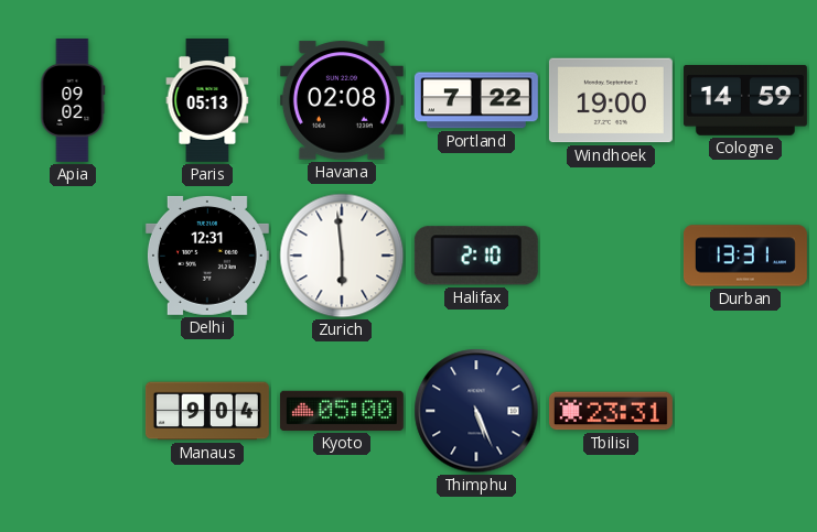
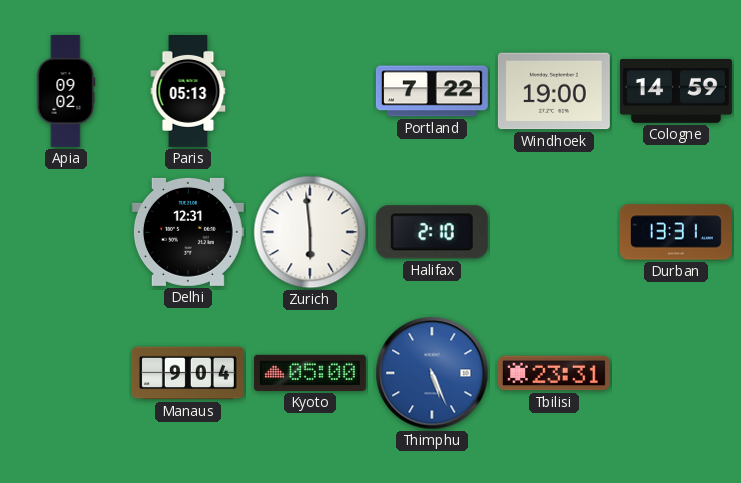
Havana: 02:08 -> none (342, 100)
Thimphu dial: navy -> blue (432, 373)
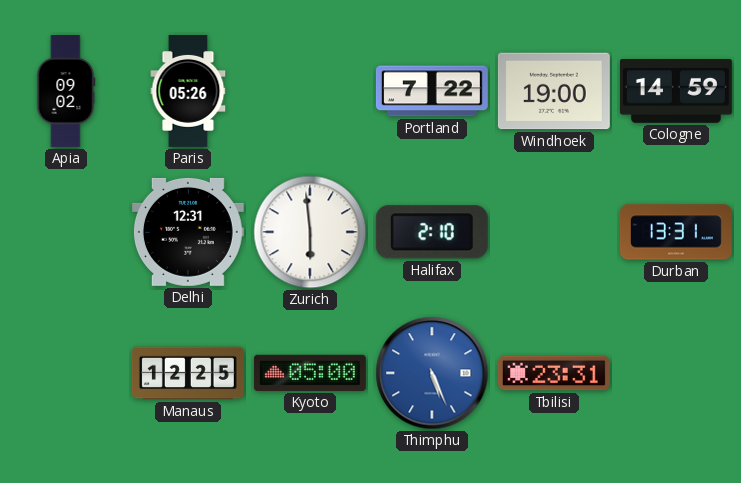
Paris: 05:13 -> 05:26 (188, 91)
Manaus: 9:04 -> 12:25 (188, 373)
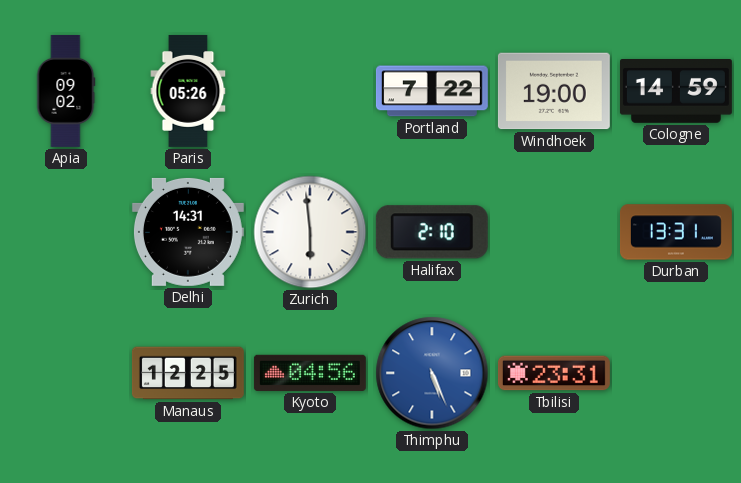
Delhi: 12:31 -> 14:31 (188, 232)
Kyoto: 05:00 -> 04:56 (310, 373)
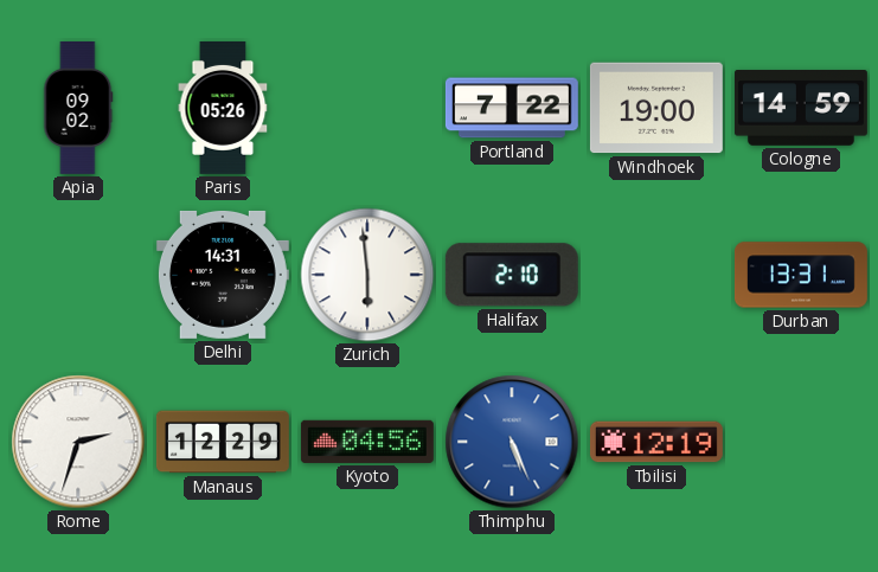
Rome: none -> 2:33 (78, 442)
Manaus: 12:25 -> 12:29 (223, 442)
Tbilisi: 23:31 -> 12:19 (656, 442)
